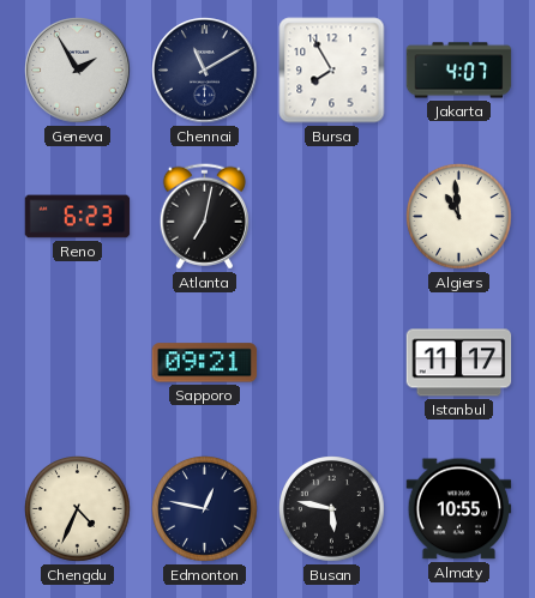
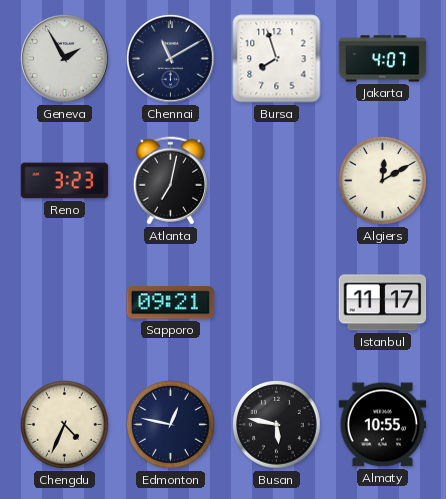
Bursa: 7:55 -> 7:57 (277, 59)
Reno: 6:23 -> 3:23 (65, 181)
Algiers: 10:59 -> 12:10 (383, 181)
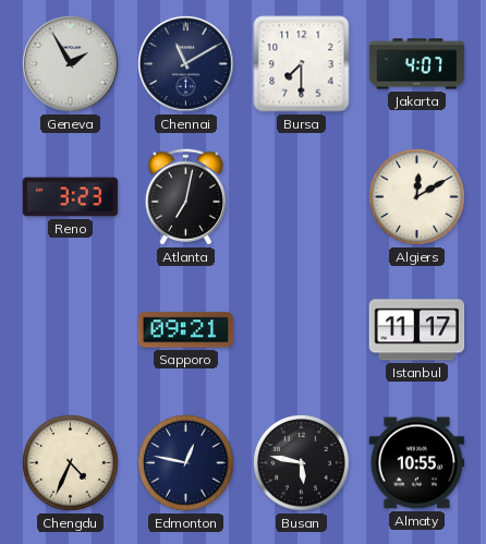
Bursa: 7:57 -> 7:30 (302, 64)
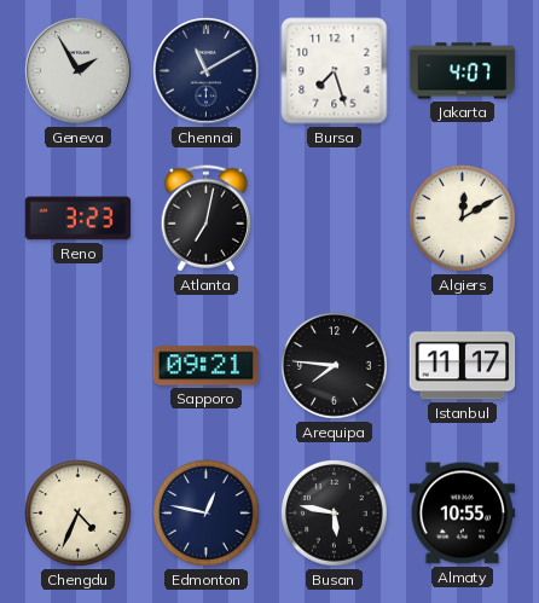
Bursa: 7:30 -> 7:27 (335, 71)
Arequipa: none -> 7:46 (335, 366)
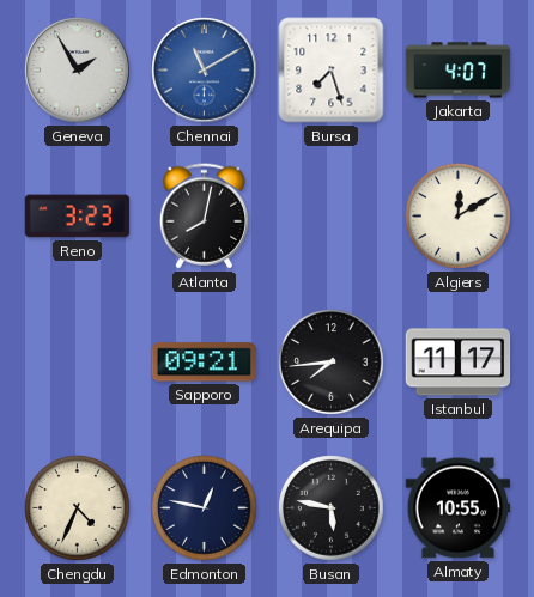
Chennai dial: navy -> blue (205, 71)
Atlanta: 7:02 -> 8:02 (204, 217)
Arequipa: 7:46 -> 7:44 (332, 363)
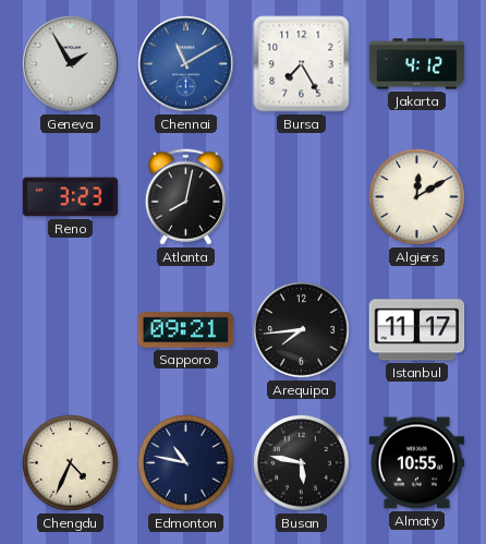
Bursa: 7:27 -> 7:25 (302, 64)
Jakarta: 4:07 -> 4:12 (417, 64)
Edmonton: 12:47 -> 10:47 (186, 463)
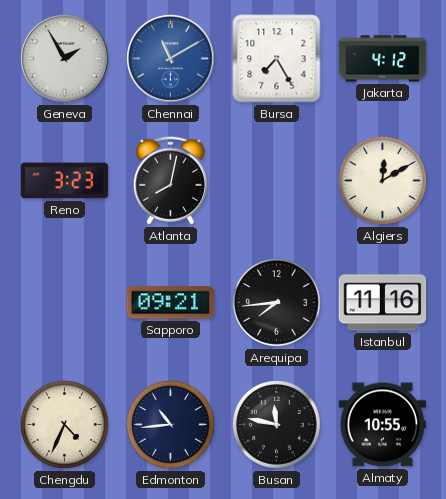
Istanbul: 11:17 -> 11:16 (383, 303)
Edmonton: 10:47 -> 10:44 (171, 425)
Busan: 5:47 -> 11:47 (277, 425)
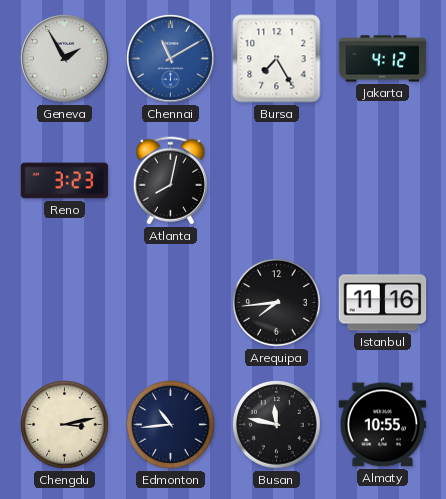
Algiers: 12:10 -> none (383, 181)
Sapporo: 09:21 -> none (171, 303)
Chengdu: 4:34 -> 3:13 (65, 425)
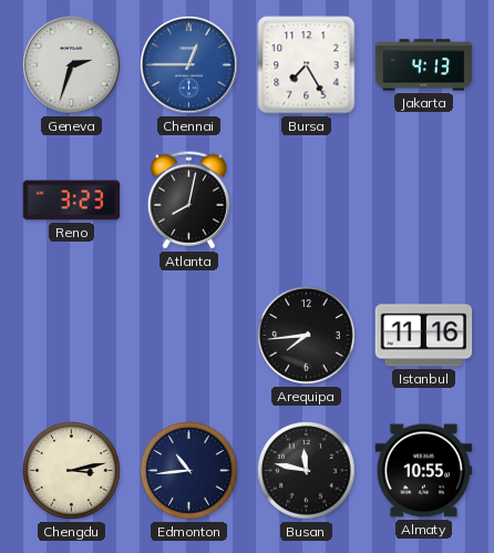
Geneva: 1:55 -> 2:33 (72, 65)
Chennai: 11:10 -> 12:45 (189, 65)
Jakarta: 4:12 -> 4:13 (424, 65)
